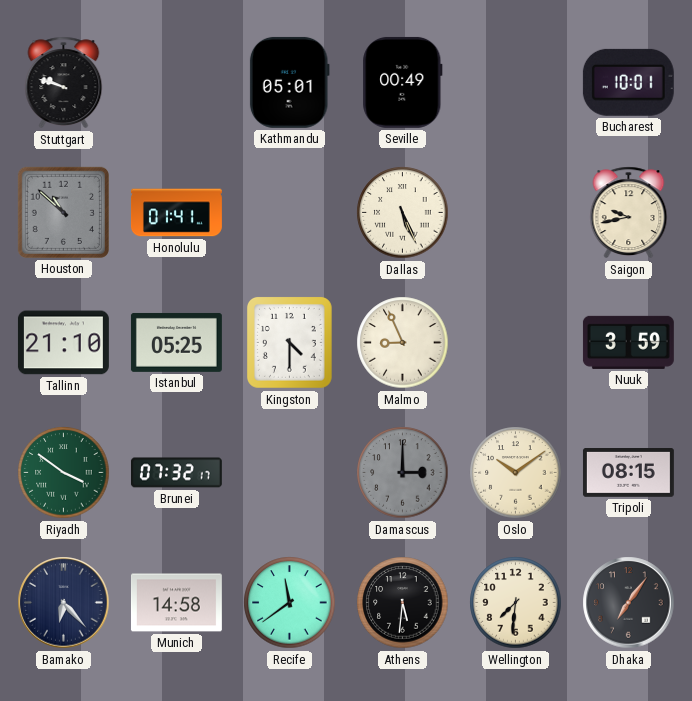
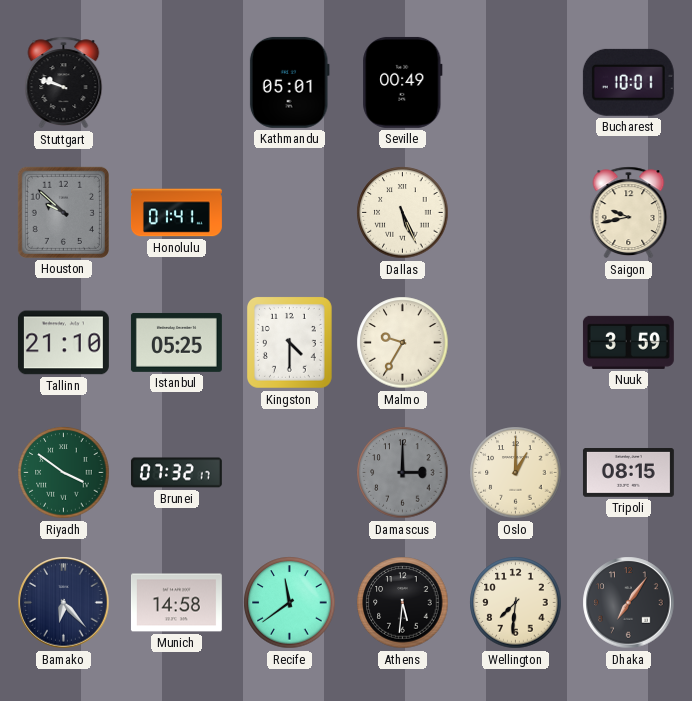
Houston: 10:52 -> 9:52 (63, 212)
Malmo: 8:56 -> 9:35 (403, 343)
Oslo: 10:09 -> 1:00 (516, 473)
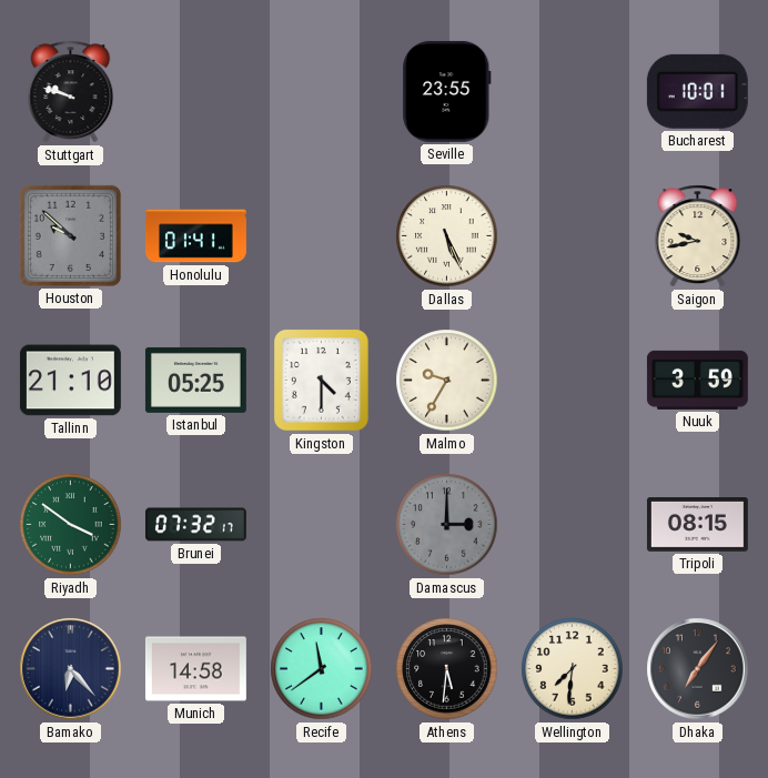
Kathmandu: 05:01 -> none (289, 82)
Seville: 00:49 -> 23:55 (447, 91)
Oslo: 1:00 -> none (516, 473)
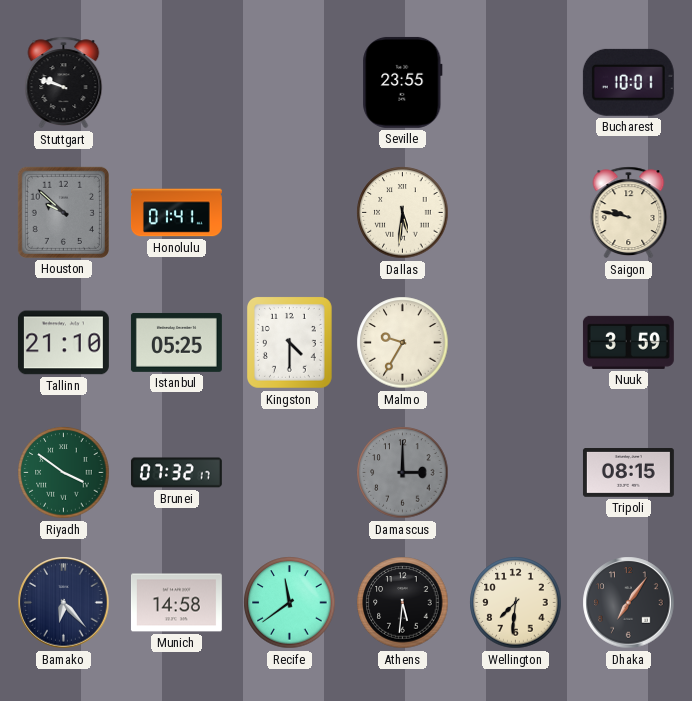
Dallas: 5:26 -> 5:31 (403, 213)
Saigon: 9:43 -> 9:47 (629, 213)
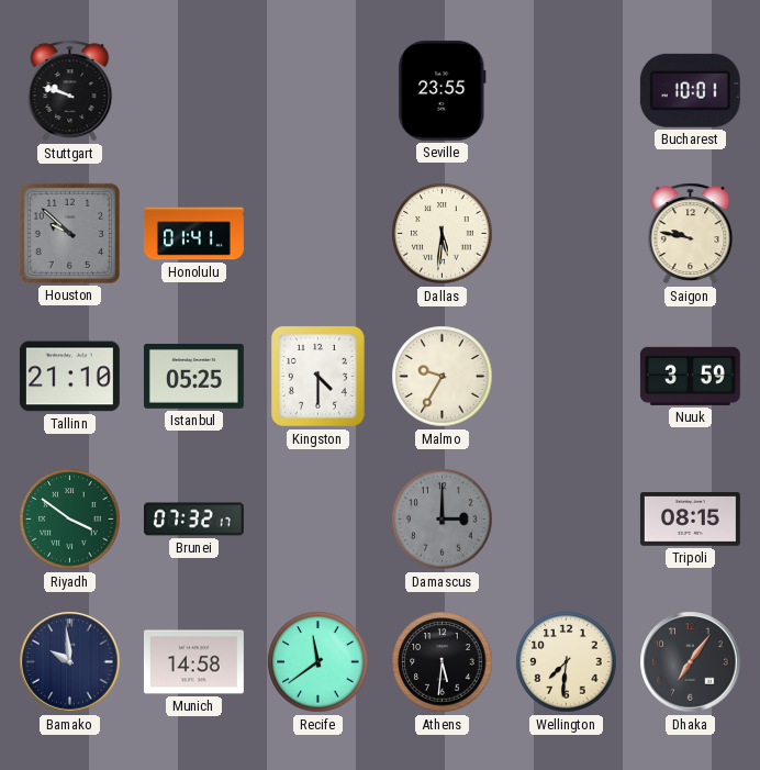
Bamako: 6:23 -> 9:59 (70, 662)
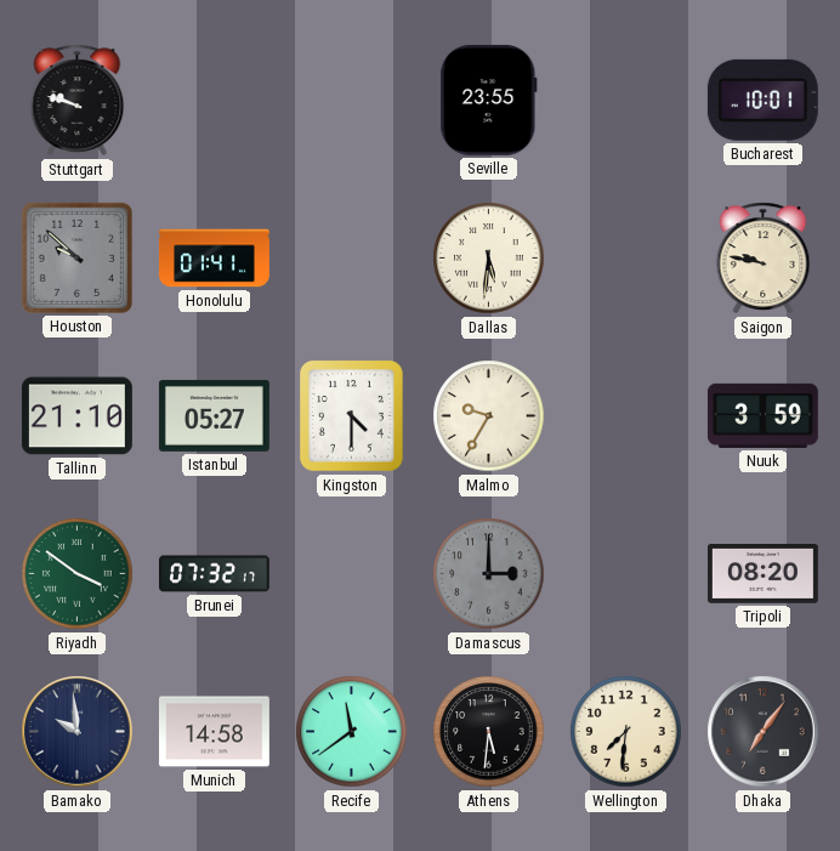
Istanbul: 05:25 -> 05:27 (214, 415)
Tripoli: 08:15 -> 08:20 (762, 574)
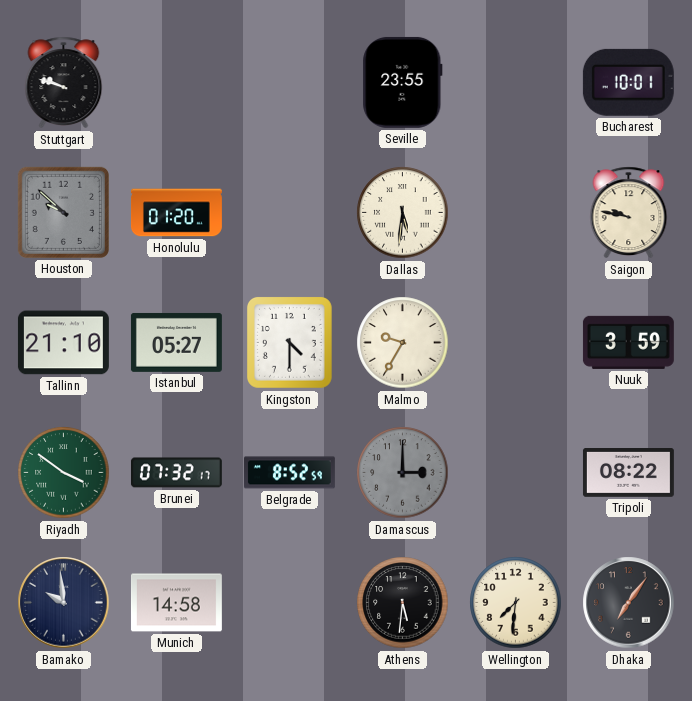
Honolulu: 01:41 -> 01:20 (176, 213)
Belgrade: none -> 8:52 (289, 473)
Tripoli: 08:20 -> 08:22 (628, 473)
Recife: 11:39 -> none (352, 732)
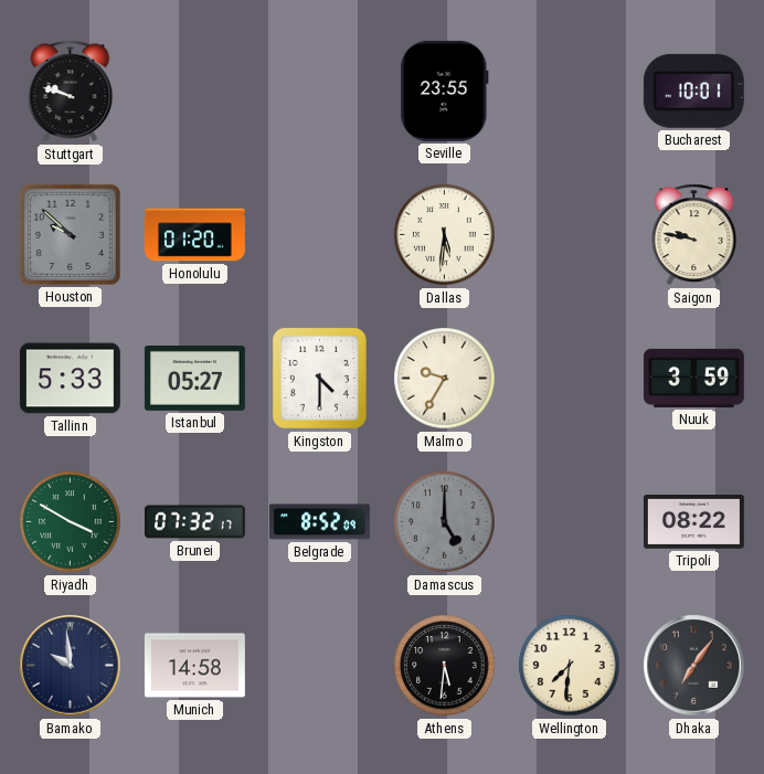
Tallinn: 21:10 -> 5:33 (70, 379)
Riyadh: 3:51 -> 3:50 (71, 522)
Belgrade: 8:52:59 -> 8:52:09 (319, 522)
Damascus: 3:00 -> 5:00 (445, 522)
